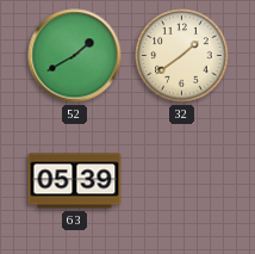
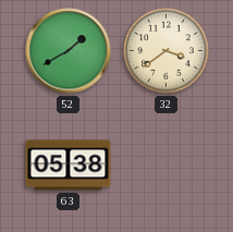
32: 1:39 -> 3:39 (167, 51)
63: 05:39 -> 05:38 (69, 166)
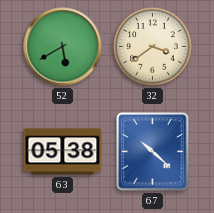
52: 1:40 -> 5:40 (63, 47)
67: none -> 10:22 (153, 152)
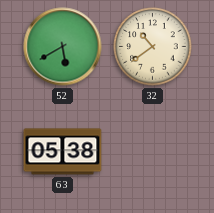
32: 3:39 -> 10:39 (153, 47)
67: 10:22 -> none (153, 152)
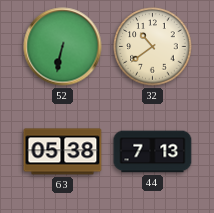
52: 5:40 -> 6:32 (63, 47)
44: none -> 7:13 (153, 152)
